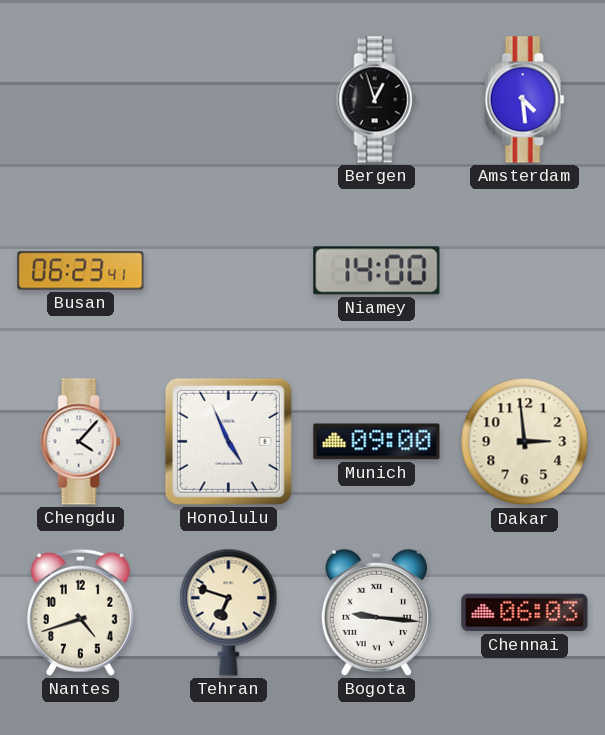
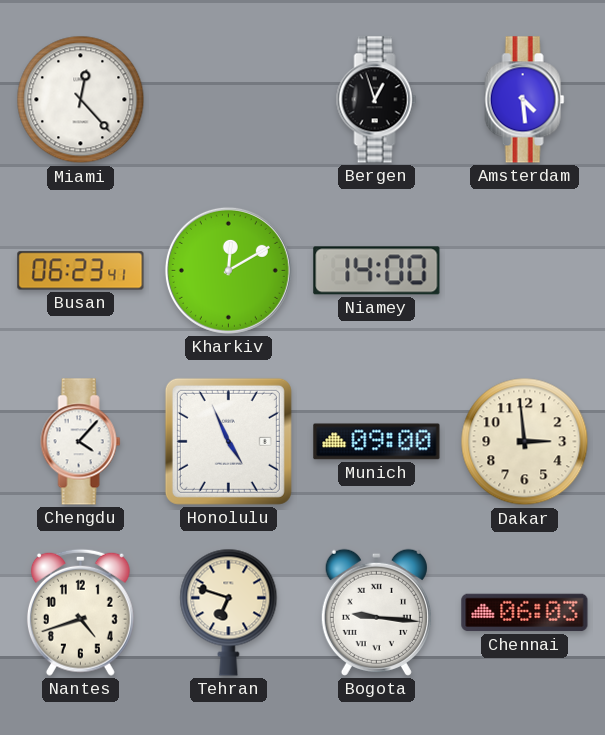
Miami: none -> 12:23 (81, 100)
Kharkiv: none -> 12:10 (228, 270)
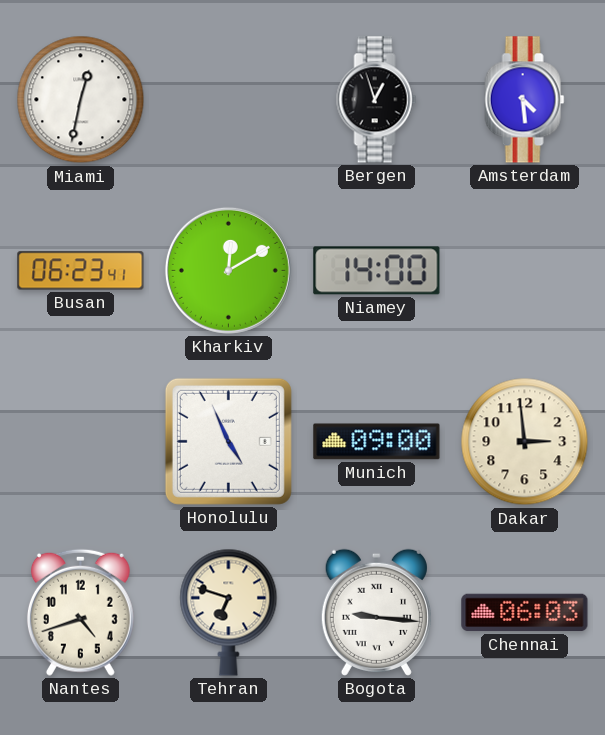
Miami: 12:23 -> 12:32 (81, 100)
Chengdu: 4:07 -> none (81, 442)
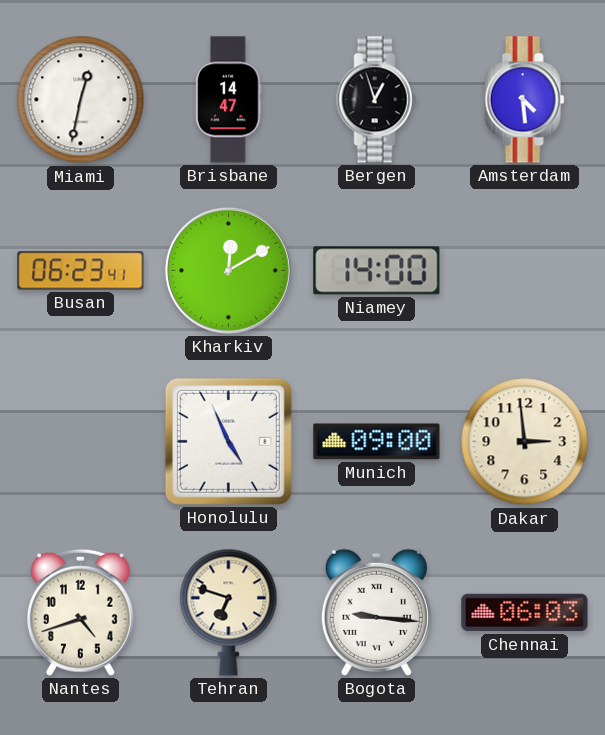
Brisbane: none -> 14:47 (229, 100)
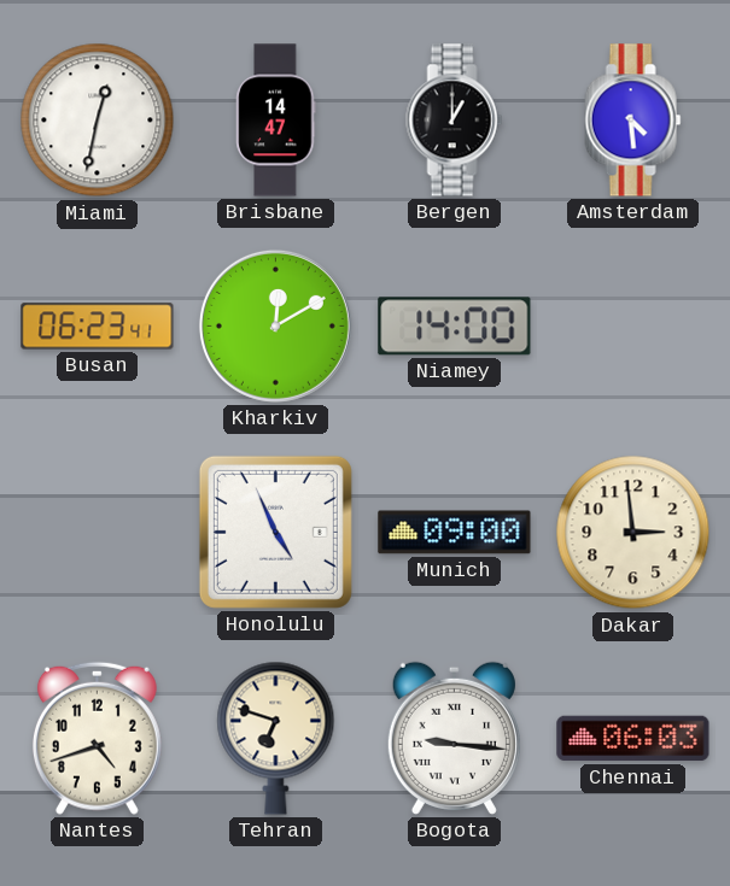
Bergen: 12:57 -> 1:00 (455, 121)
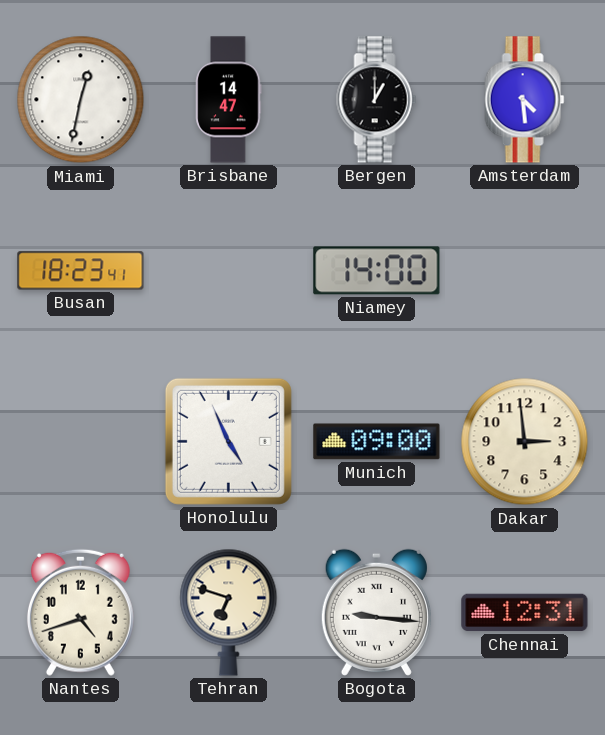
Busan: 06:23 -> 18:23 (81, 271)
Kharkiv: 12:10 -> none (275, 325)
Chennai: 06:03 -> 12:31 (525, 613)
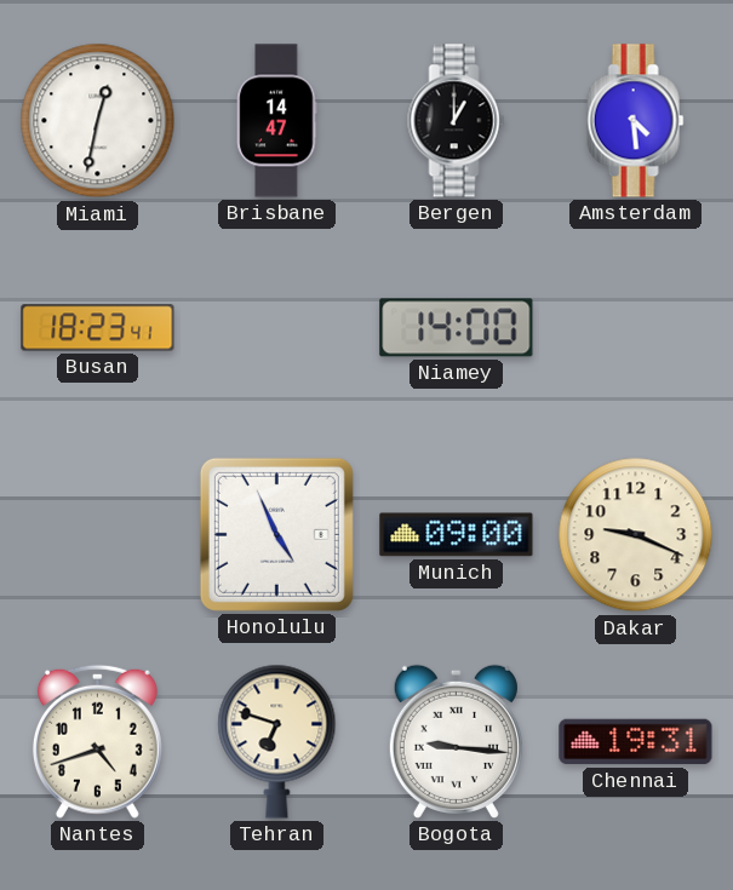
Dakar: 2:59 -> 9:19 (636, 535)
Chennai: 12:31 -> 19:31 (636, 742)
